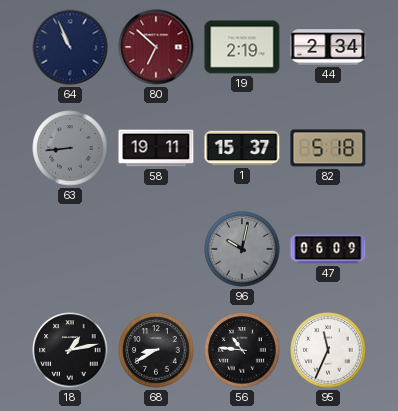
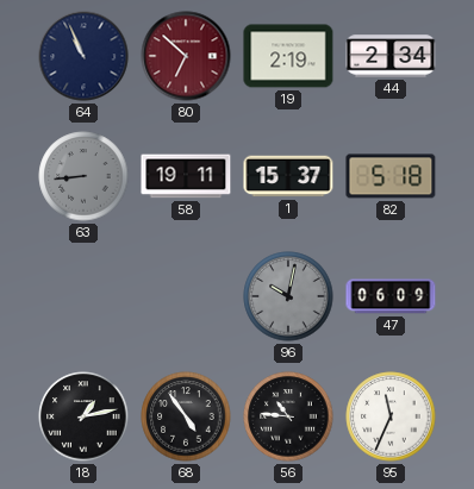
68: 8:40 -> 4:54 (186, 416)
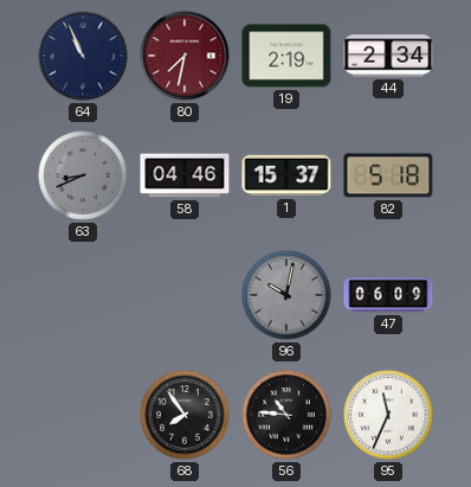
80: 6:52 -> 7:32 (185, 56)
63: 8:44 -> 8:41 (83, 175)
58: 19:11 -> 04:46 (185, 175)
18: 1:13 -> none (83, 416)
68: 4:54 -> 7:54 (185, 415)
